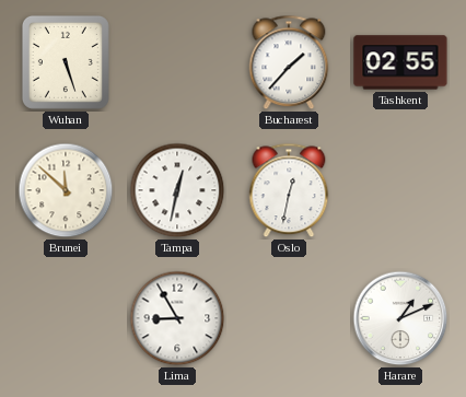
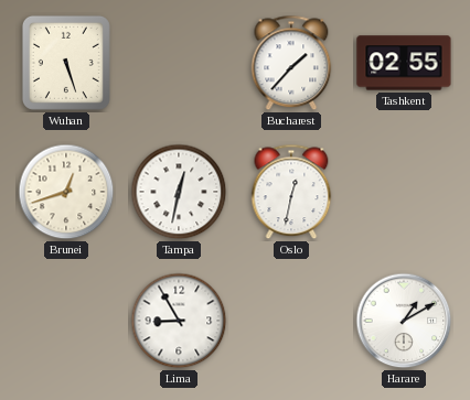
Brunei: 11:52 -> 12:42 (66, 192)
Harare: 1:11 -> 1:10 (404, 321)
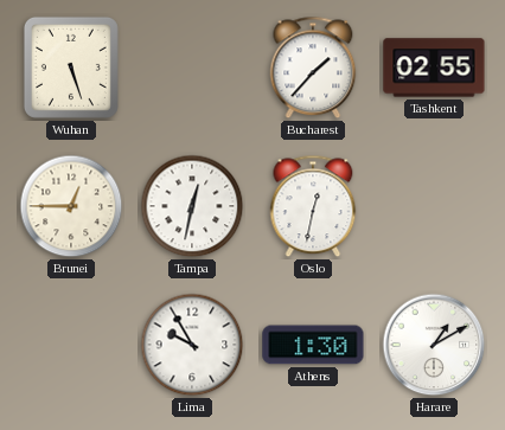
Brunei: 12:42 -> 12:45 (71, 206)
Lima: 8:55 -> 9:55 (192, 345)
Athens: none -> 1:30 (313, 345)
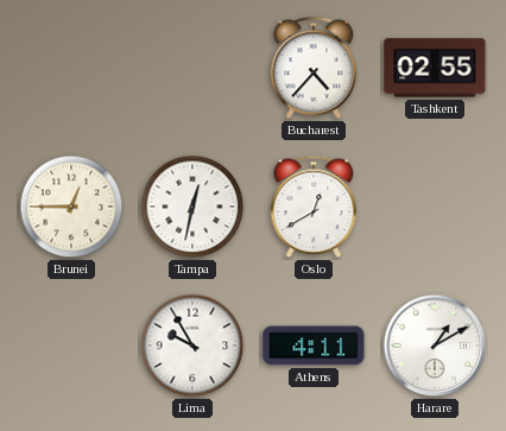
Wuhan: 5:27 -> none (71, 68)
Bucharest: 1:37 -> 4:37 (314, 68)
Oslo: 12:32 -> 12:40 (314, 207)
Athens: 1:30 -> 4:11 (314, 346)
